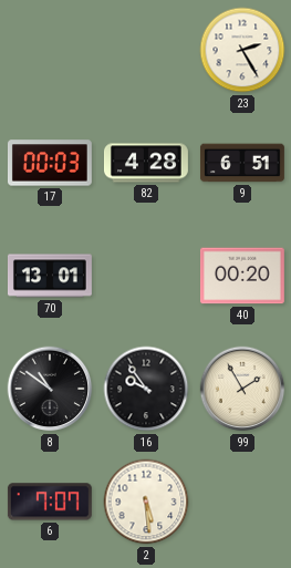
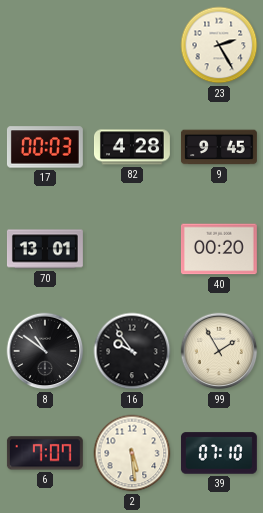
9: 6:51 -> 9:45 (219, 147)
39: none -> 07:10 (219, 453)
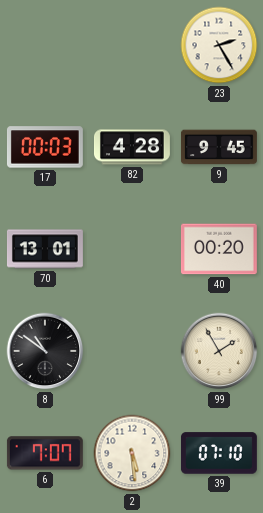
16: 9:54 -> none (132, 351)
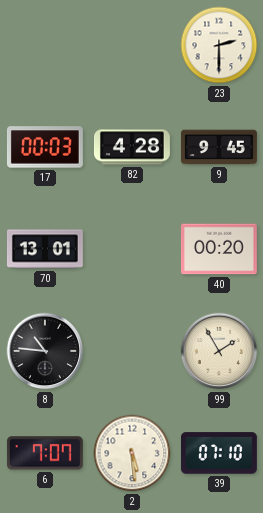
23: 2:25 -> 2:30 (219, 45)
8: 10:51 -> 10:46 (45, 351)
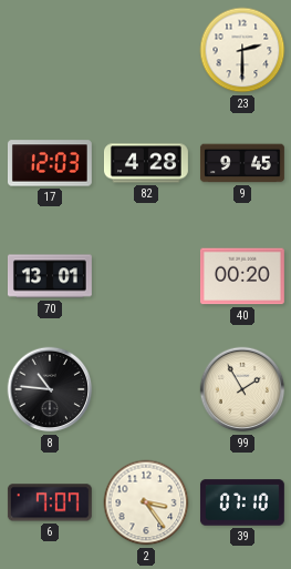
17: 00:03 -> 12:03 (50, 163)
2: 5:29 -> 3:24 (146, 502)
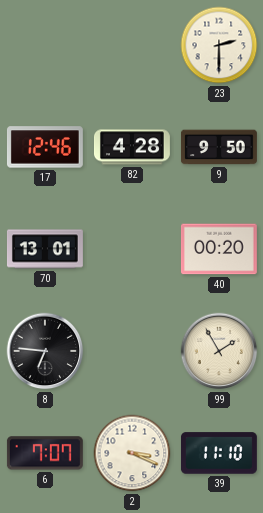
17: 12:03 -> 12:46 (45, 147)
9: 9:45 -> 9:50 (219, 147)
8: 10:46 -> 6:46 (45, 351)
2: 3:24 -> 3:19 (132, 453)
39: 07:10 -> 11:10 (219, 453)
